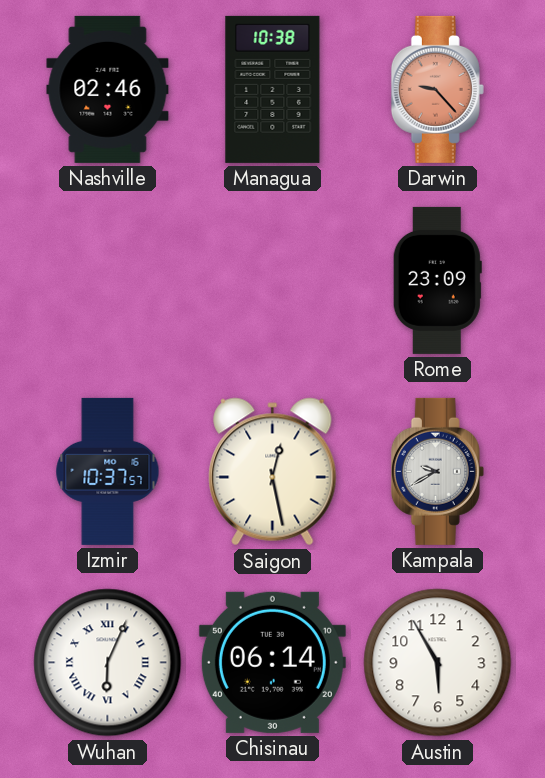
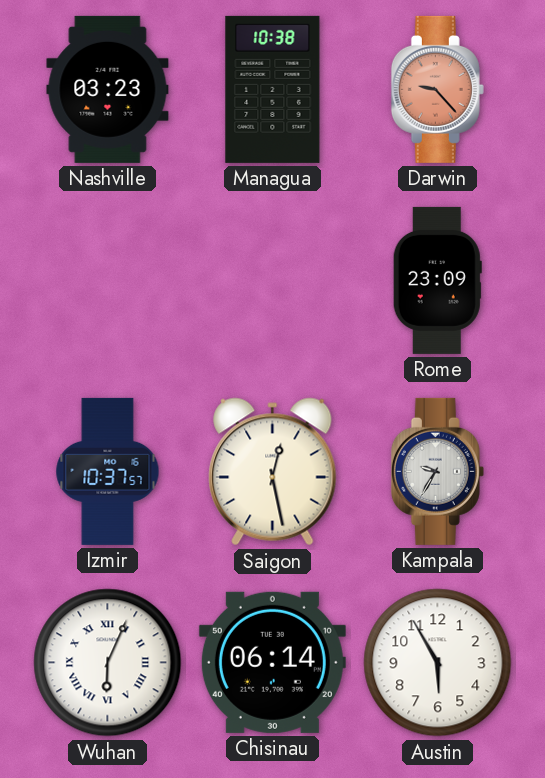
Nashville: 02:46 -> 03:23 (108, 89)
Kampala: 9:40 -> 9:35 (437, 471)
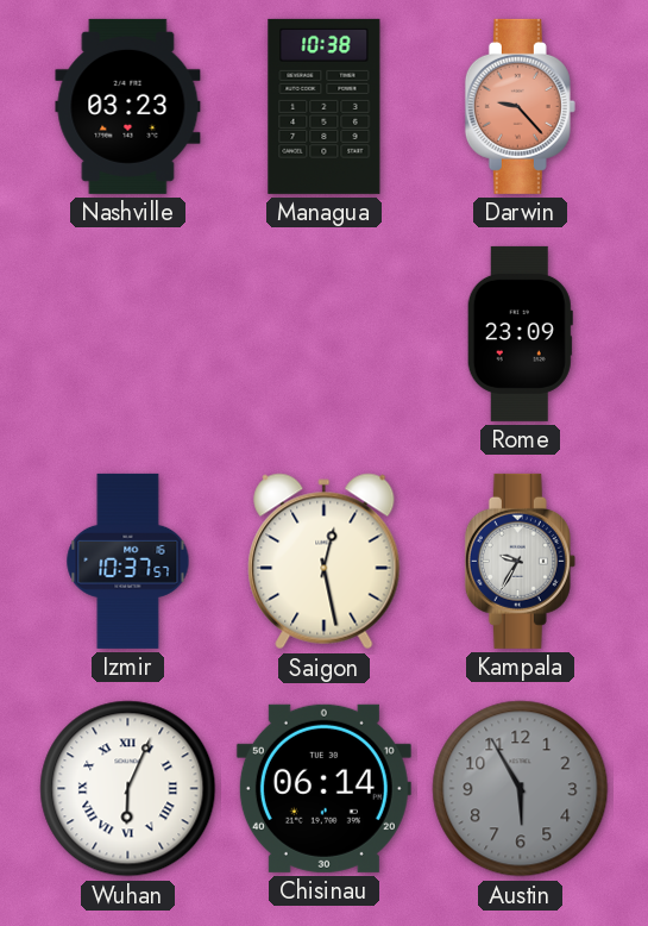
Austin dial: white -> grey (521, 789)
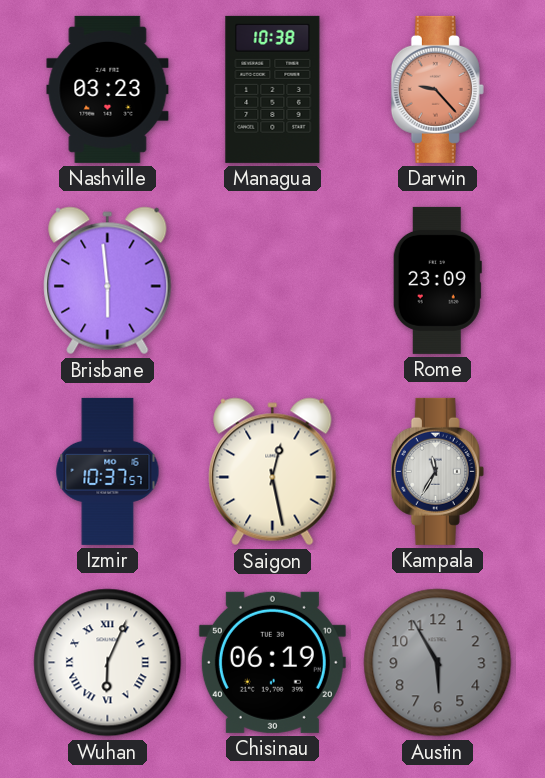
Brisbane: none -> 5:59 (108, 281)
Kampala: 9:35 -> 11:35 (437, 471)
Chisinau: 06:14 -> 06:19 (272, 662)
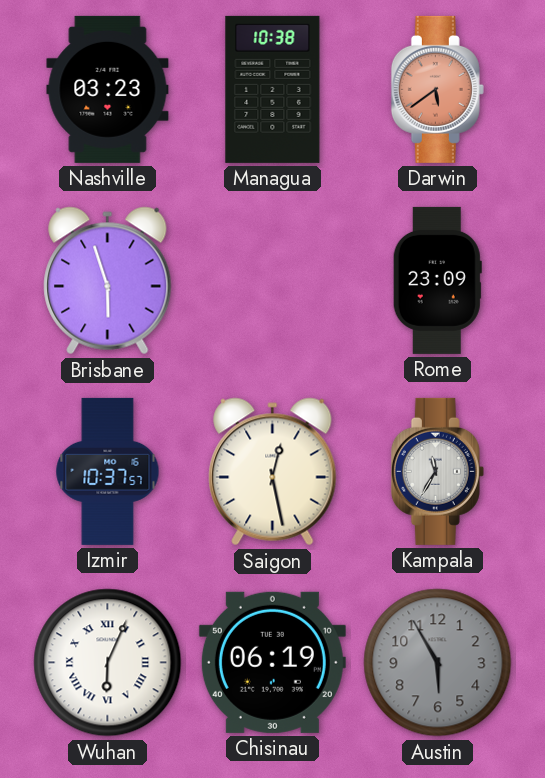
Darwin: 9:23 -> 5:39 (437, 89)
Brisbane: 5:59 -> 5:57 (108, 281)
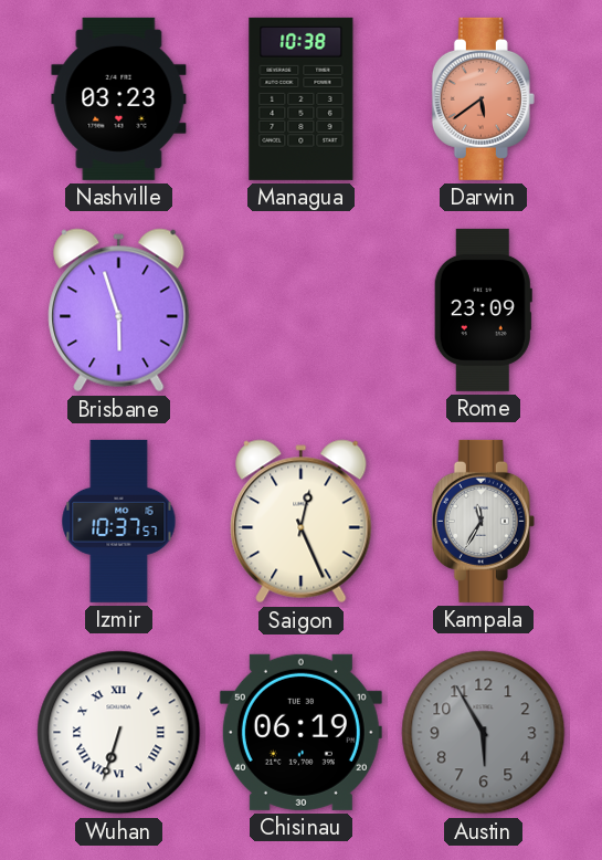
Saigon: 12:28 -> 12:26 (302, 522)
Wuhan: 6:04 -> 6:33 (119, 733)
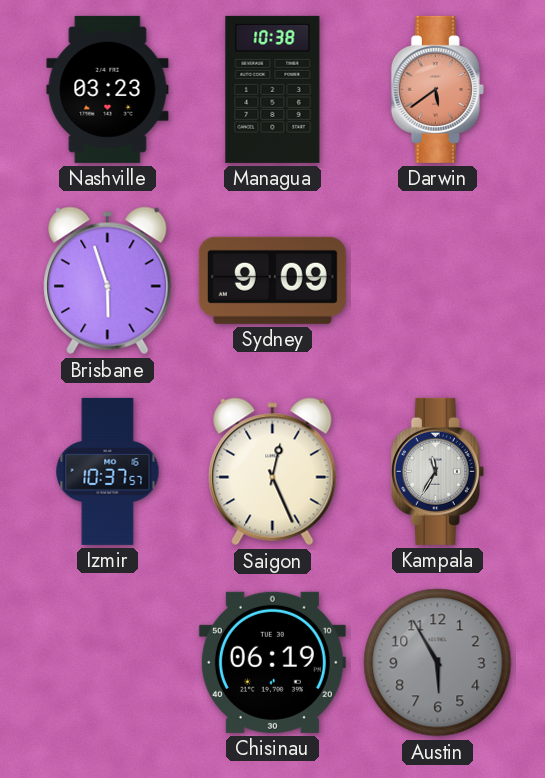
Sydney: none -> 9:09 (272, 280)
Rome: 23:09 -> none (483, 310)
Wuhan: 6:33 -> none (119, 733)
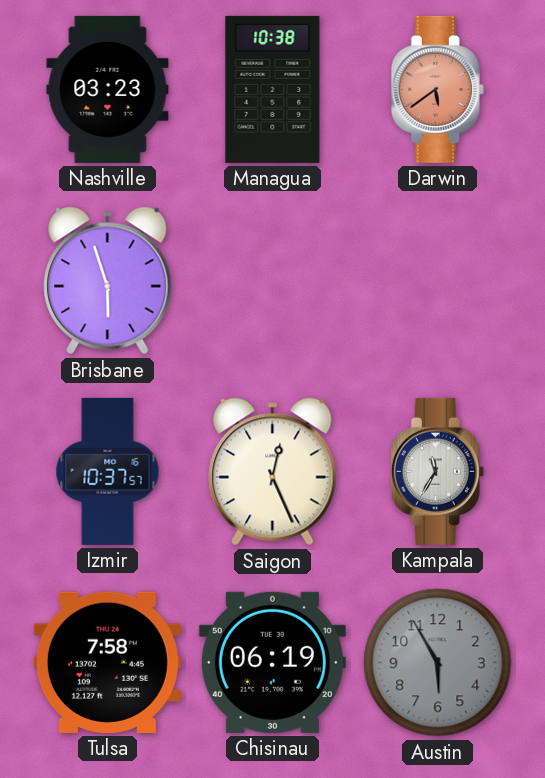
Sydney: 9:09 -> none (272, 280)
Tulsa: none -> 7:58 (107, 662)
